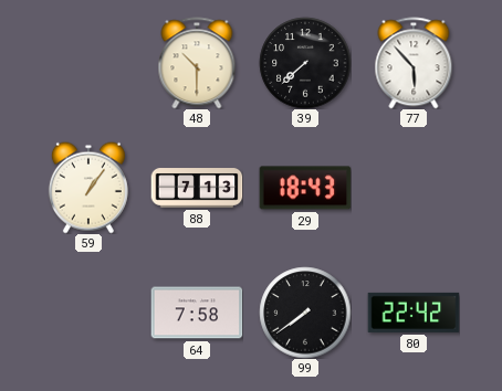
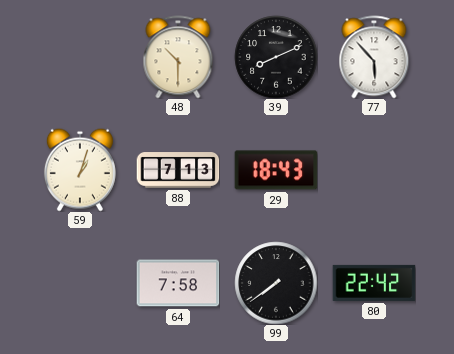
39: 7:38 -> 8:11 (276, 57)
59: 1:06 -> 1:03 (80, 170)
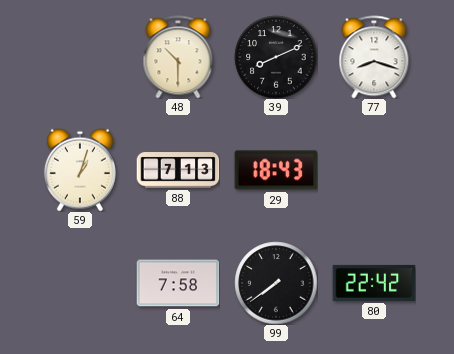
77: 5:53 -> 8:18 (374, 57)
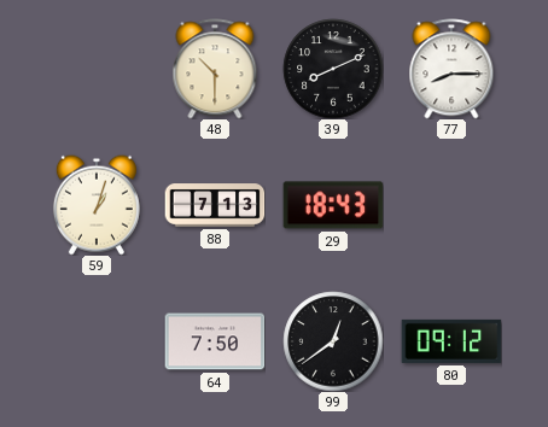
77: 8:18 -> 8:15 (451, 69)
64: 7:58 -> 7:50 (215, 341)
99: 7:39 -> 12:39 (333, 341)
80: 22:42 -> 09:12 (451, 341)
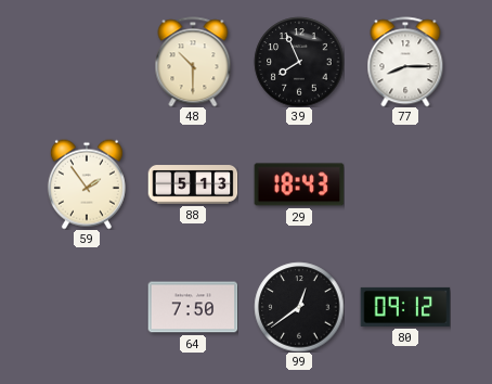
39: 8:11 -> 7:56 (299, 62)
59: 1:03 -> 1:54 (87, 184)
88: 7:13 -> 5:13 (193, 184)
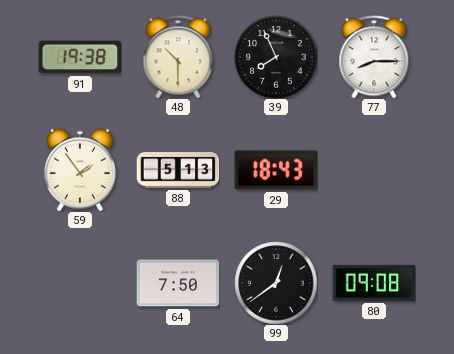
91: none -> 19:38 (80, 57)
80: 09:12 -> 09:08 (374, 283)
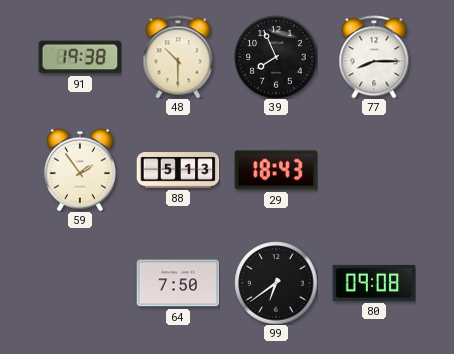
99: 12:39 -> 6:39 (276, 283)
